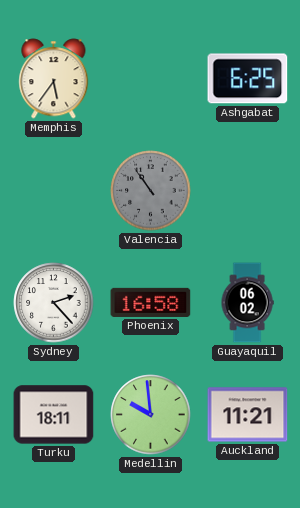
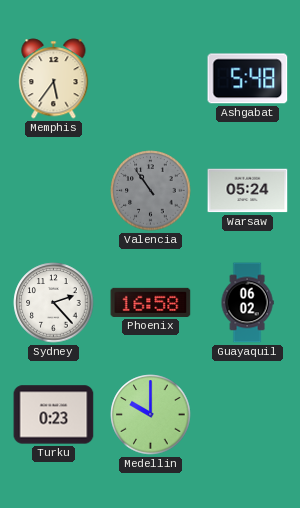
Ashgabat: 6:25 -> 5:48 (248, 79)
Warsaw: none -> 05:24 (248, 191)
Turku: 18:11 -> 0:23 (54, 415)
Medellin: 9:59 -> 10:00 (151, 415)
Auckland: 11:21 -> none (248, 415)
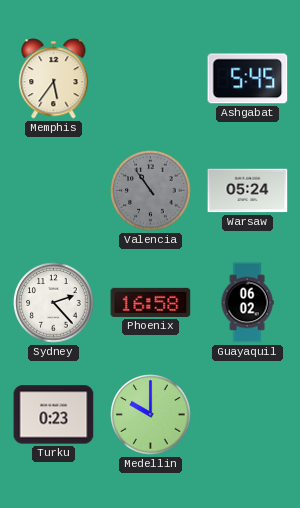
Ashgabat: 5:48 -> 5:45 (248, 79)
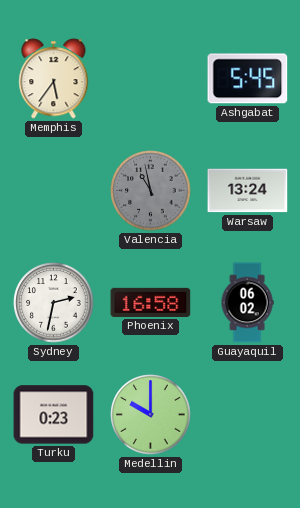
Valencia: 10:54 -> 10:58 (151, 191)
Warsaw: 05:24 -> 13:24 (248, 191)
Sydney: 2:23 -> 2:32 (54, 303)
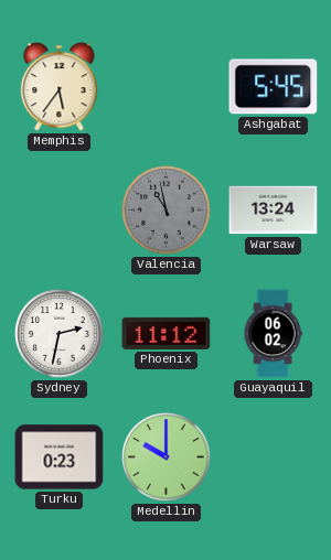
Phoenix: 16:58 -> 11:12 (167, 333)
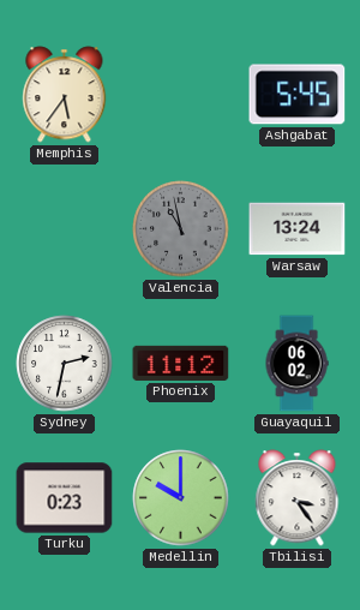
Tbilisi: none -> 3:24 (298, 498)
